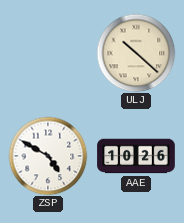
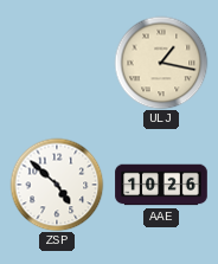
ULJ: 10:22 -> 1:17 (161, 63)
ZSP: 4:50 -> 4:52 (57, 185)
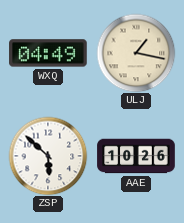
WXQ: none -> 04:49 (48, 53)
ZSP: 4:52 -> 5:52 (48, 156)
